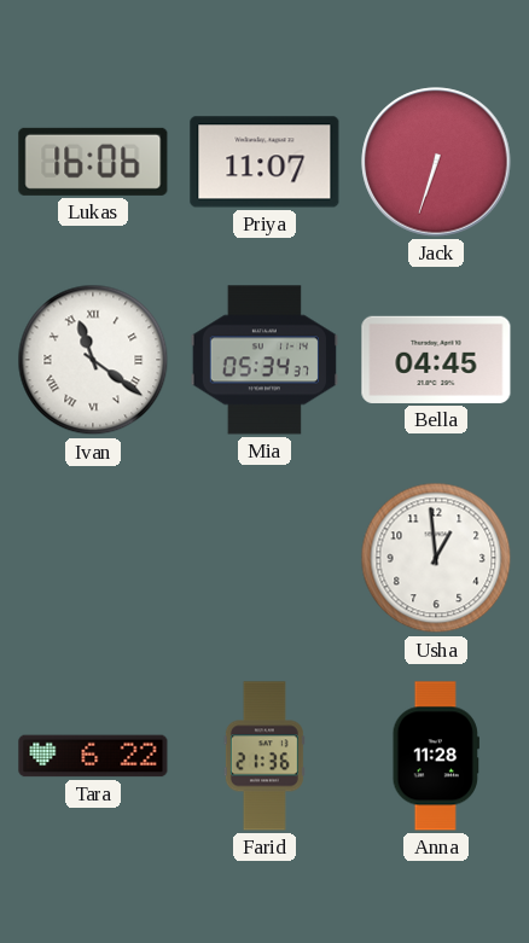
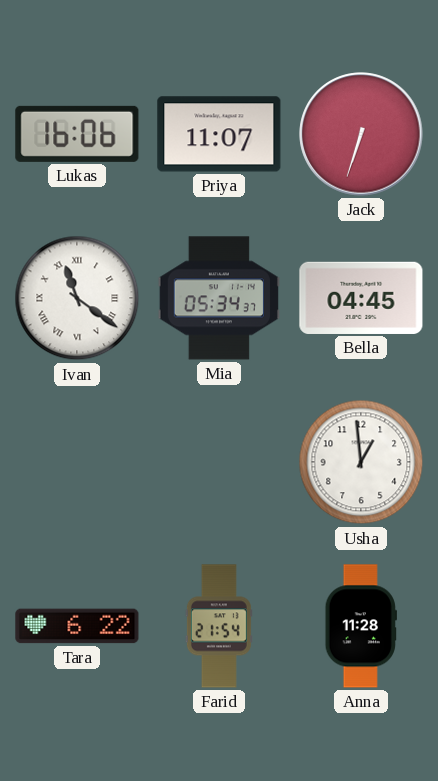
Farid: 21:36 -> 21:54 (219, 626)
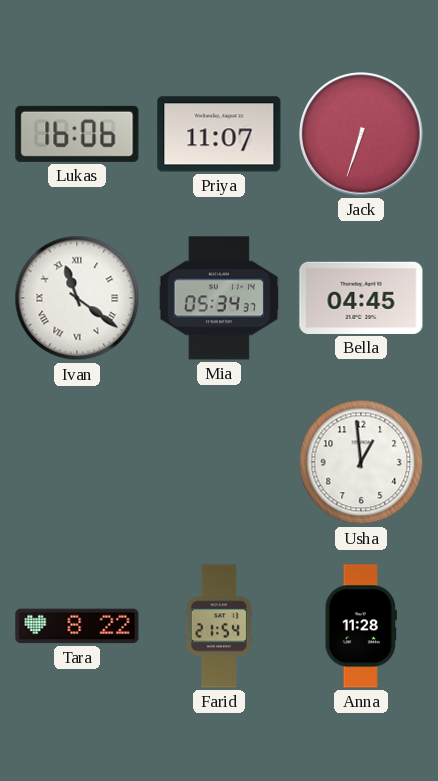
Tara: 6:22 -> 8:22 (77, 626)
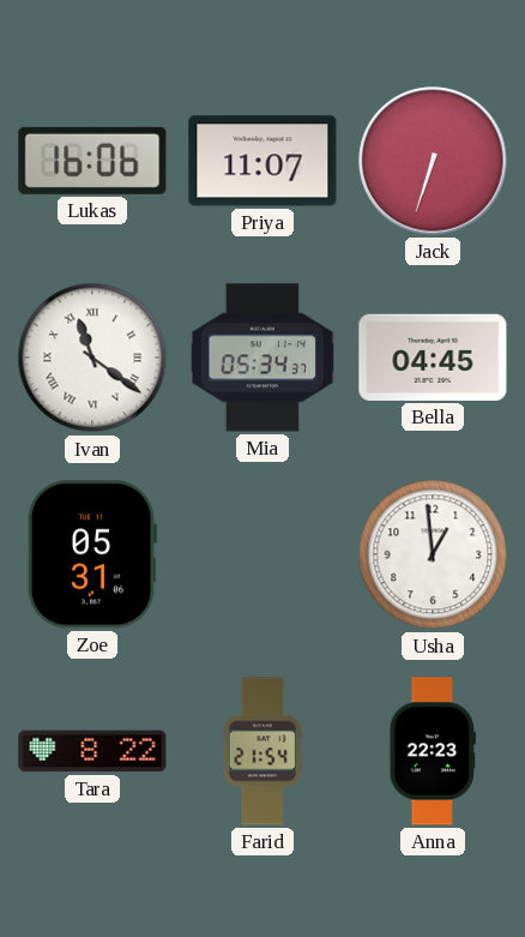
Zoe: none -> 05:31 (91, 554)
Anna: 11:28 -> 22:23 (433, 751)
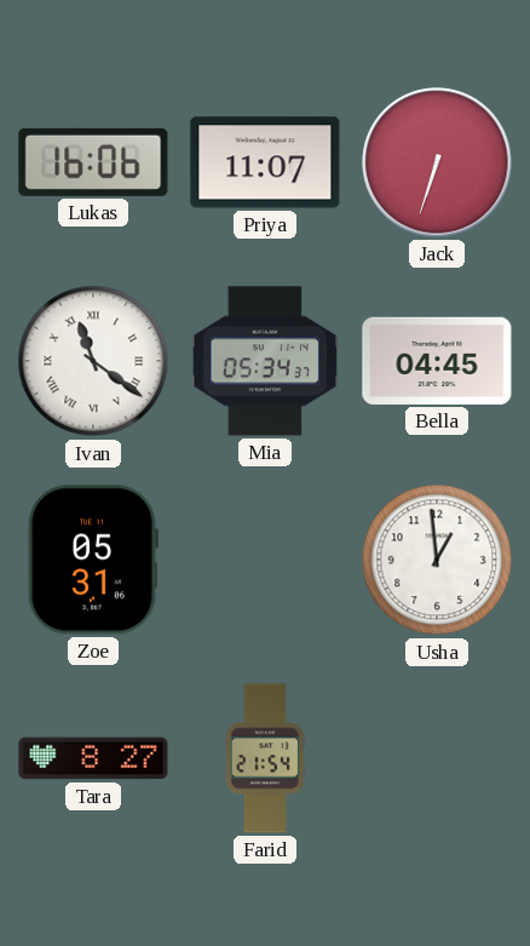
Tara: 8:22 -> 8:27 (93, 758)
Anna: 22:23 -> none (433, 751)
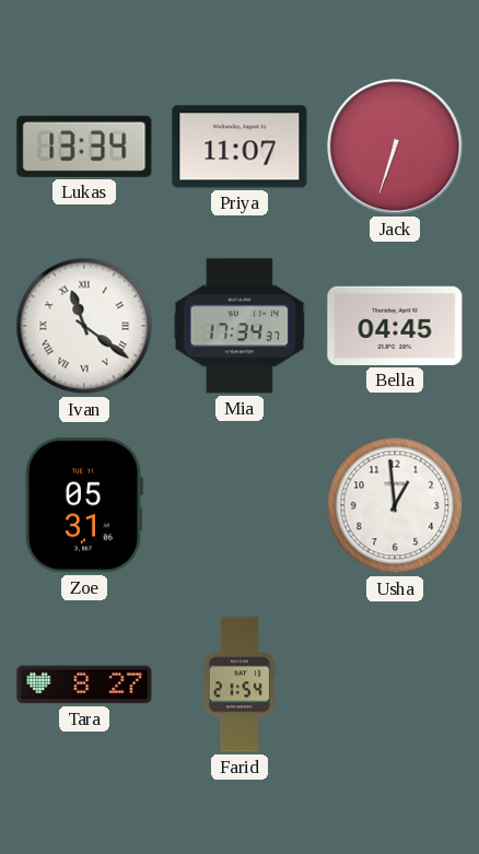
Lukas: 16:06 -> 13:34 (84, 147)
Mia: 05:34 -> 17:34 (240, 326)
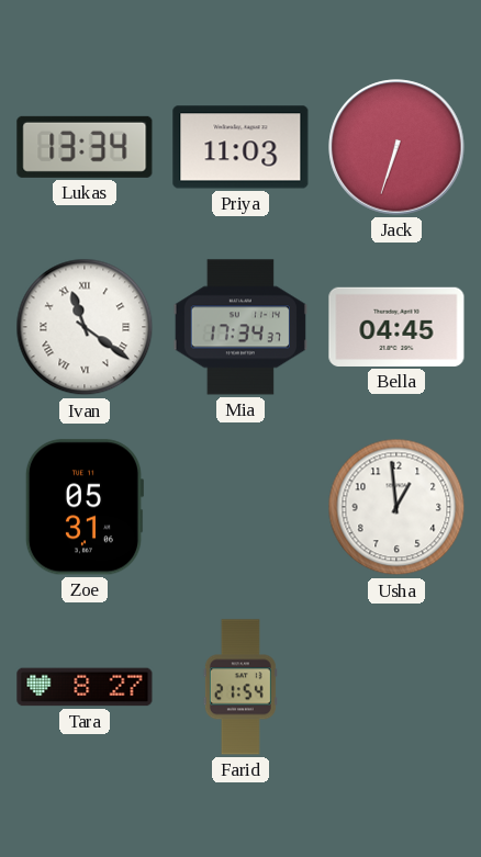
Priya: 11:07 -> 11:03 (240, 147)
